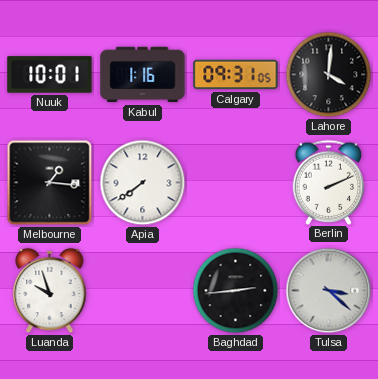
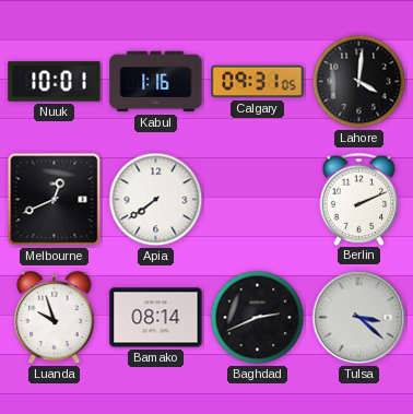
Melbourne: 1:16 -> 12:41 (55, 200)
Bamako: none -> 08:14 (156, 318)
Baghdad: 2:44 -> 2:41 (258, 318)
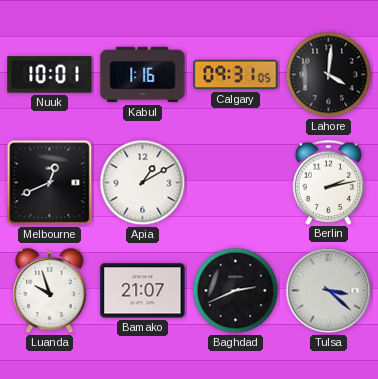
Apia: 7:39 -> 1:10 (143, 183)
Berlin: 2:11 -> 2:13 (329, 182)
Bamako: 08:14 -> 21:07 (143, 291)
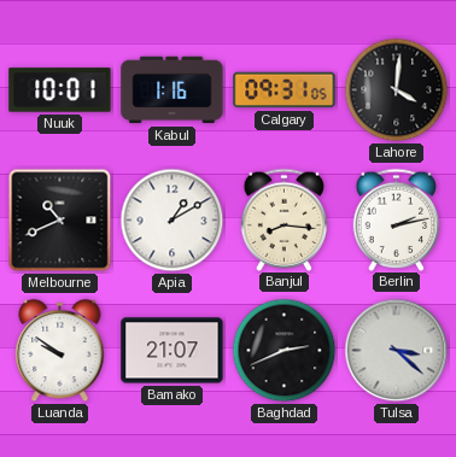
Melbourne: 12:41 -> 10:41 (60, 221)
Banjul: none -> 8:16 (285, 219)
Luanda: 9:57 -> 9:51 (60, 351)
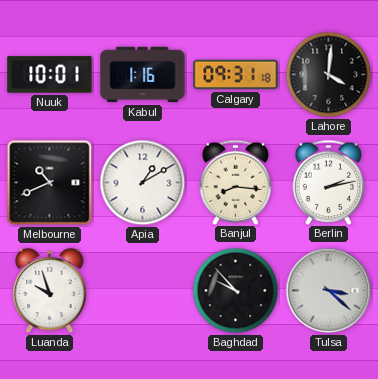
Calgary: 09:31:05 -> 09:31:18 (236, 75)
Luanda: 9:51 -> 9:57 (50, 291)
Bamako: 21:07 -> none (173, 351)
Baghdad: 2:41 -> 9:53 (236, 291)
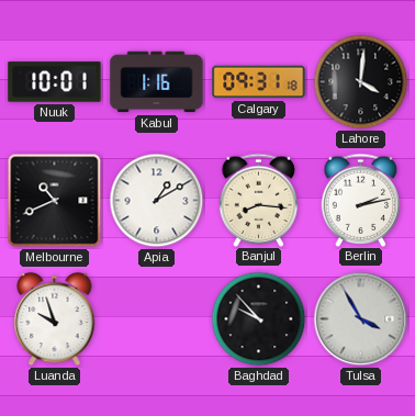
Tulsa: 3:22 -> 3:55 (361, 319)
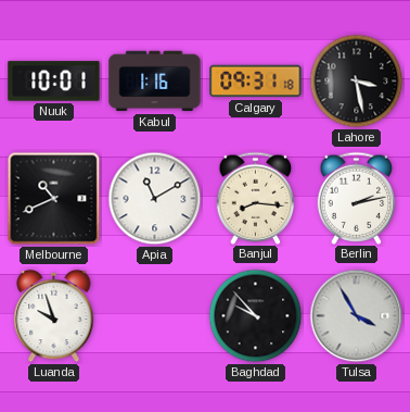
Lahore: 4:01 -> 3:28 (357, 82)
Apia: 1:10 -> 11:10 (155, 199)
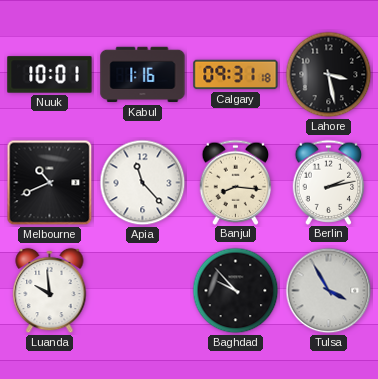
Apia: 11:10 -> 11:23 (143, 183)
Luanda: 9:57 -> 9:59 (50, 291)
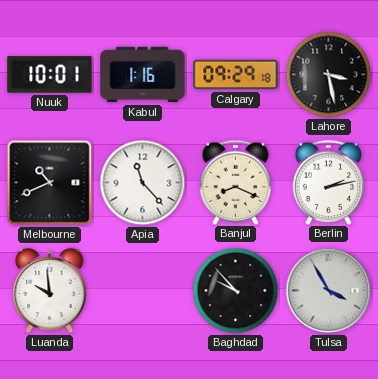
Calgary: 09:31 -> 09:29 (236, 75)
Banjul: 8:16 -> 8:19 (236, 182)
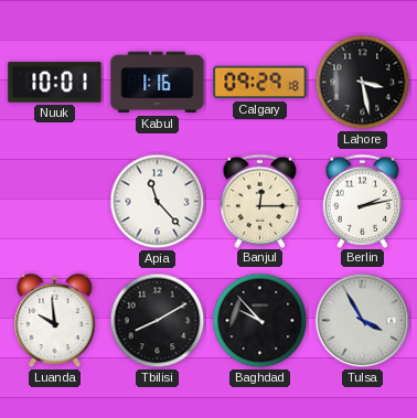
Melbourne: 10:41 -> none (50, 183)
Banjul: 8:19 -> 12:15 (260, 201)
Tbilisi: none -> 8:10 (158, 321)
